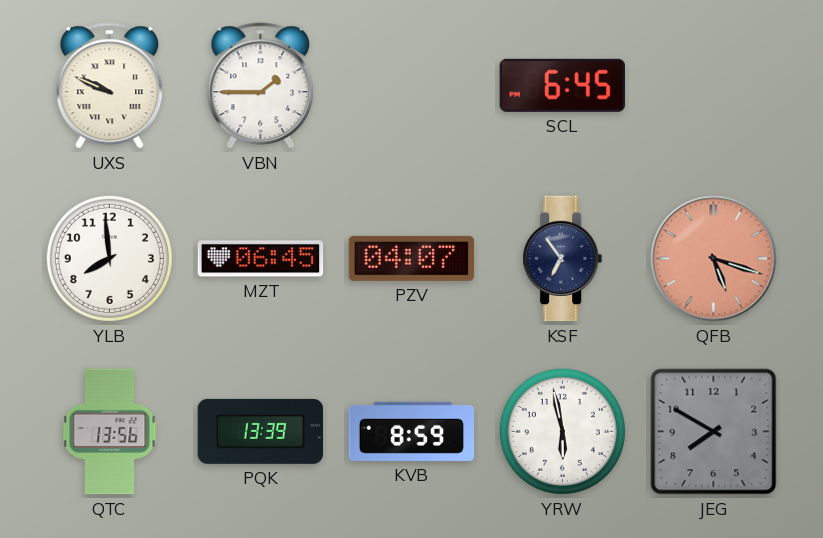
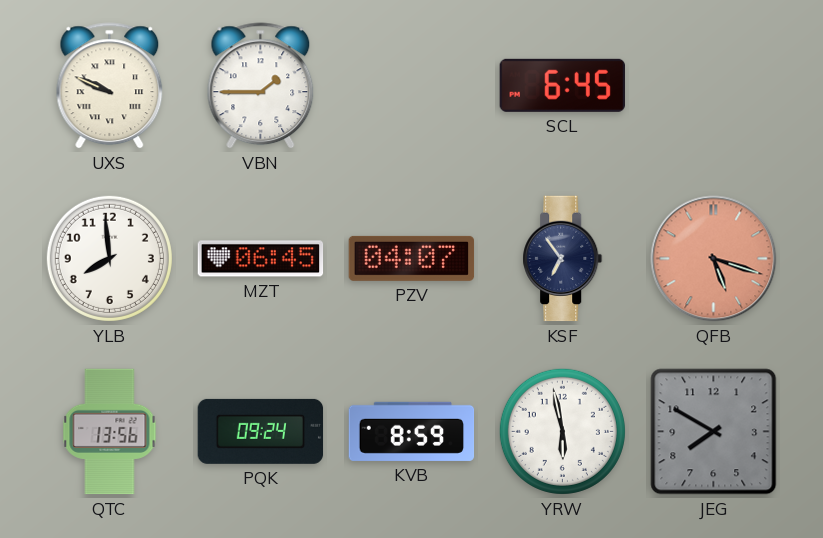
PQK: 13:39 -> 09:24 (261, 431)
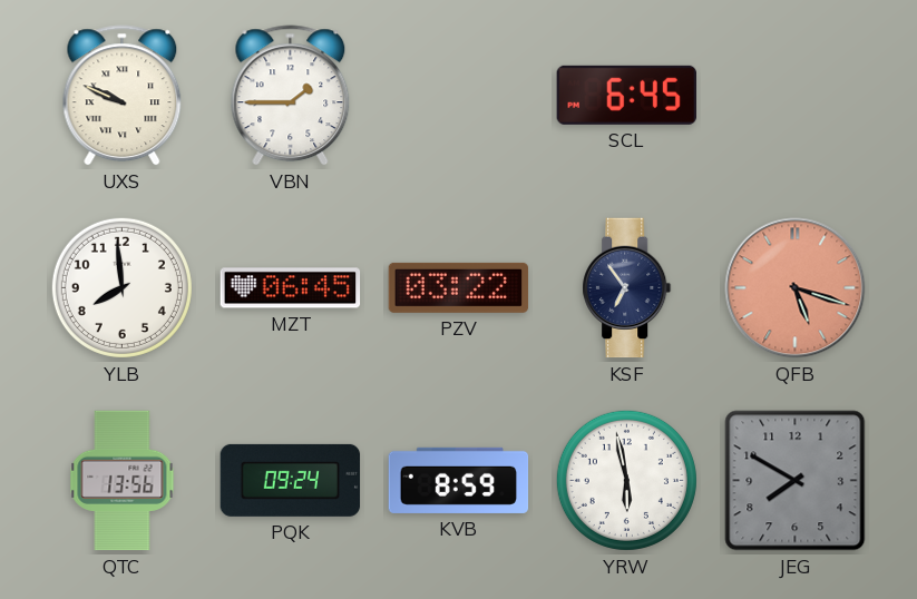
PZV: 04:07 -> 03:22 (459, 287)
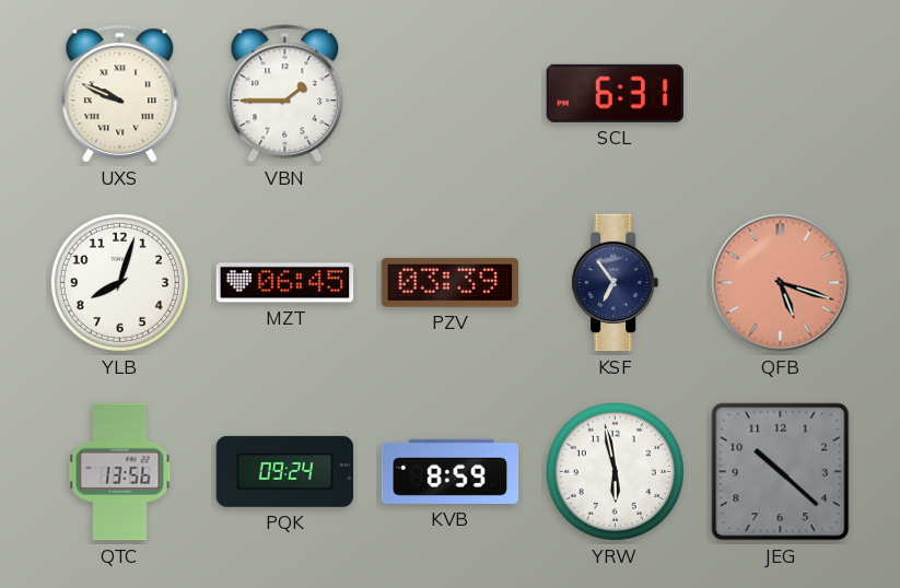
SCL: 6:45 -> 6:31 (615, 93)
YLB: 7:59 -> 8:03 (119, 282)
PZV: 03:22 -> 03:39 (451, 282)
JEG: 7:50 -> 10:22 (781, 472)
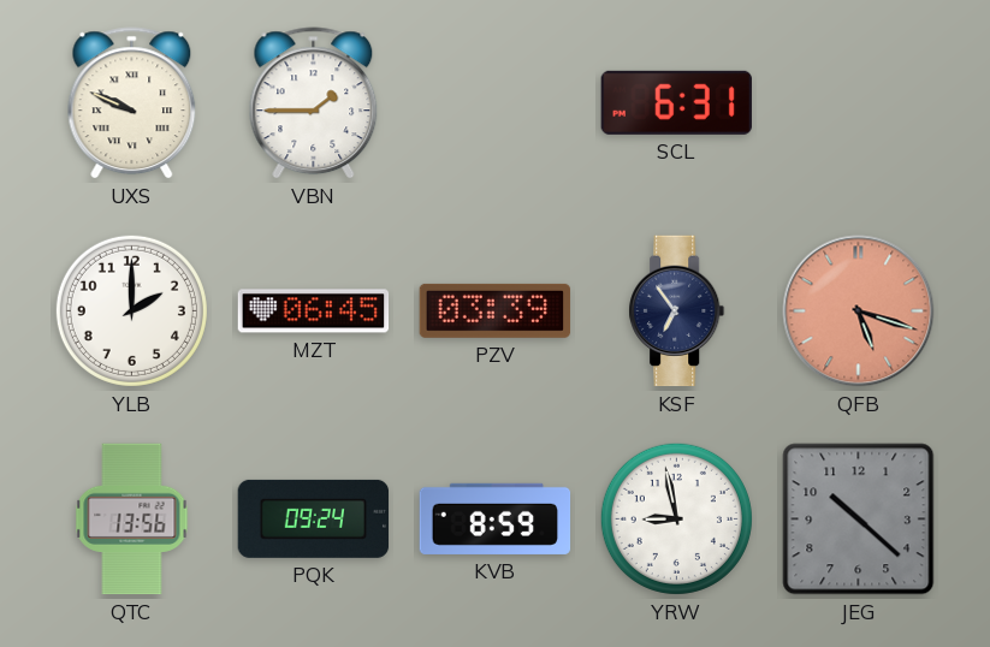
YLB: 8:03 -> 2:00 (131, 310)
YRW: 5:58 -> 8:58 (676, 518)
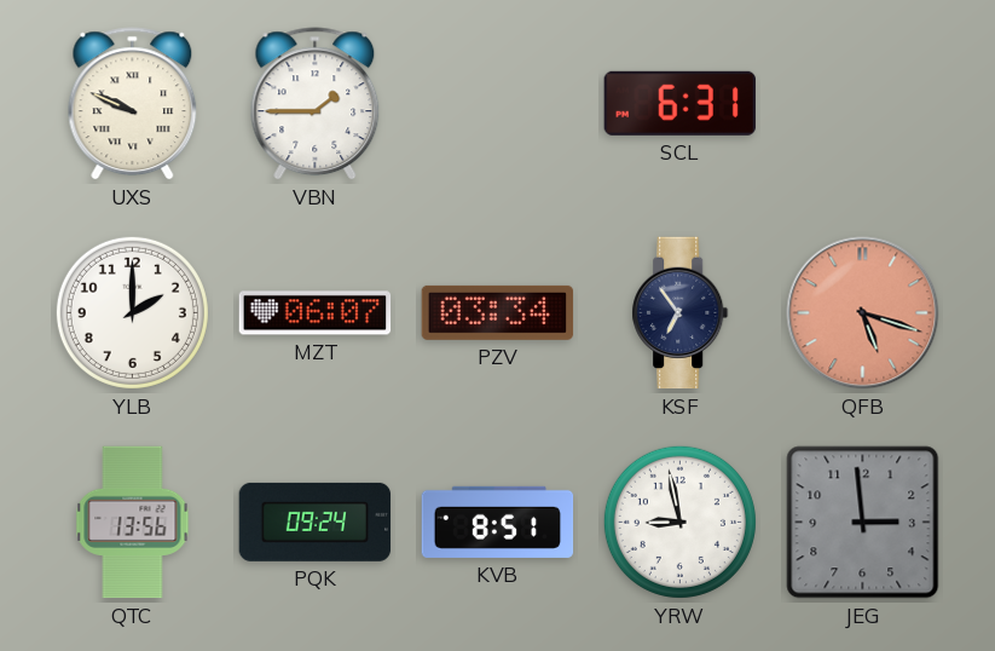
MZT: 06:45 -> 06:07 (316, 313)
PZV: 03:39 -> 03:34 (498, 312)
KVB: 8:59 -> 8:51 (498, 522)
JEG: 10:22 -> 2:59 (863, 523)
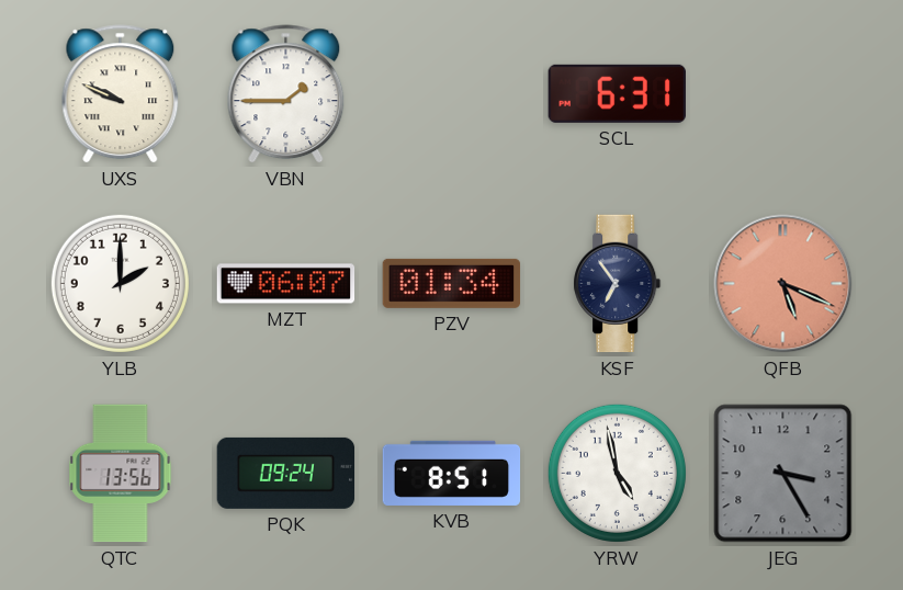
PZV: 03:34 -> 01:34 (452, 283)
QFB: 5:18 -> 5:19 (783, 284)
YRW: 8:58 -> 4:58 (617, 473)
JEG: 2:59 -> 3:25 (783, 474)
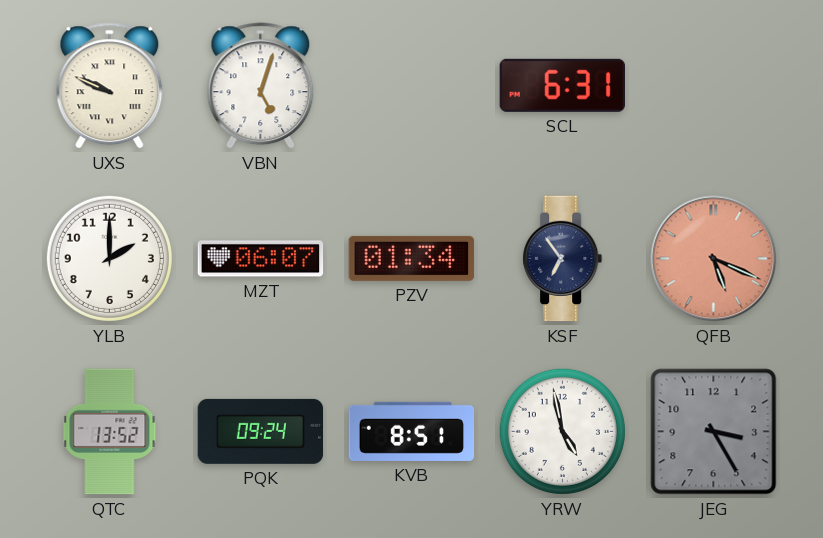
VBN: 1:45 -> 5:03 (261, 86)
QTC: 13:56 -> 13:52 (110, 432)
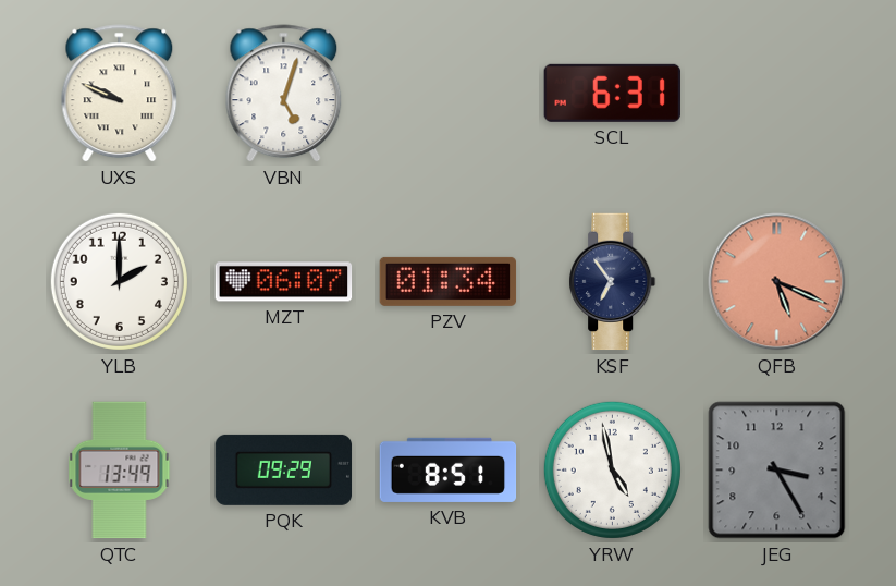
QTC: 13:52 -> 13:49 (120, 471)
PQK: 09:24 -> 09:29 (284, 469)
